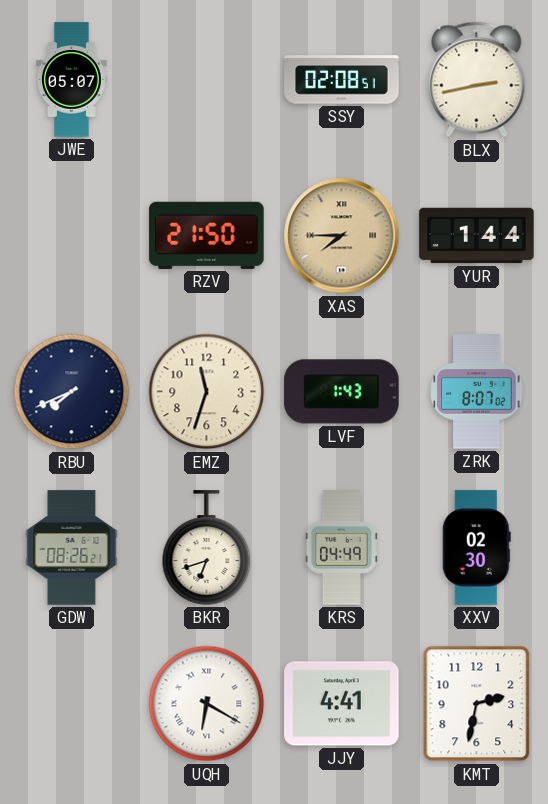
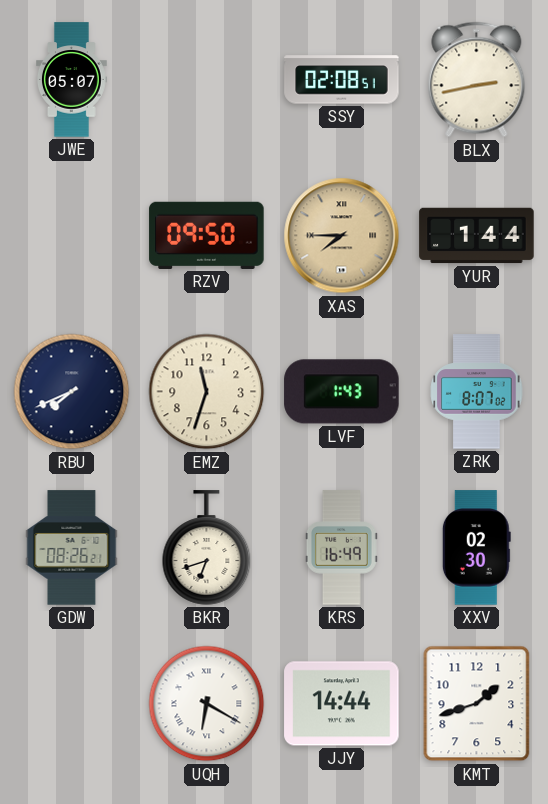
RZV: 21:50 -> 09:50 (207, 235)
KRS: 04:49 -> 16:49 (341, 548)
JJY: 4:41 -> 14:44 (342, 704)
KMT: 2:32 -> 1:42 (477, 704)
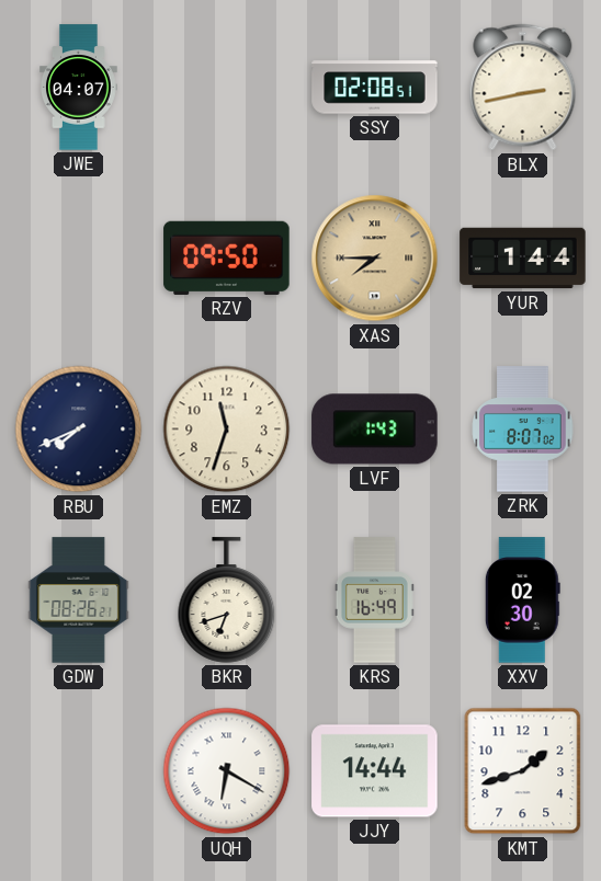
JWE: 05:07 -> 04:07 (79, 88)
